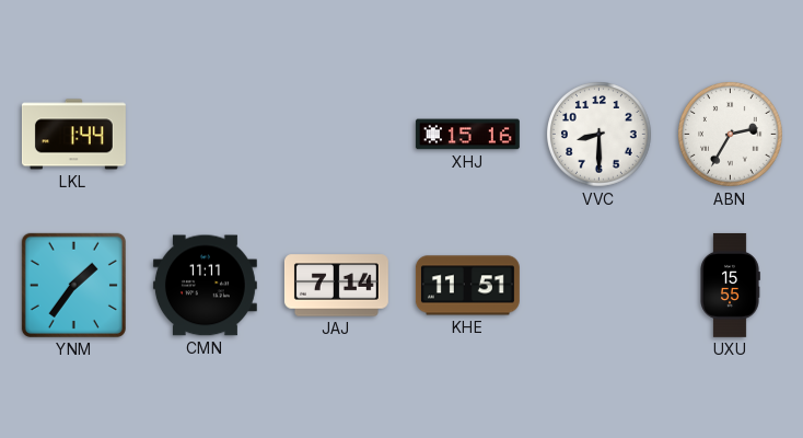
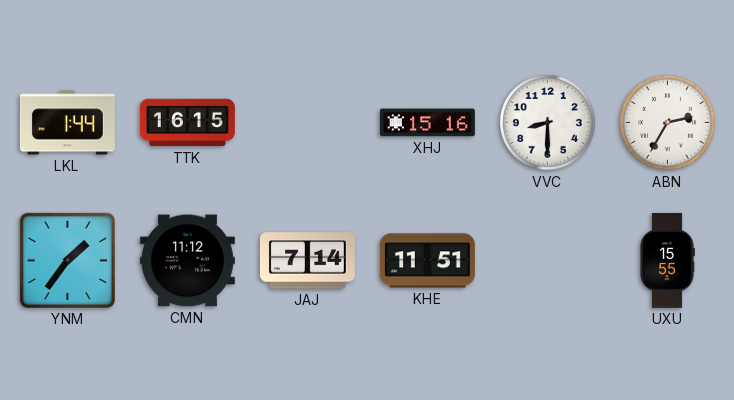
TTK: none -> 16:15 (187, 123)
CMN: 11:11 -> 11:12 (187, 261)
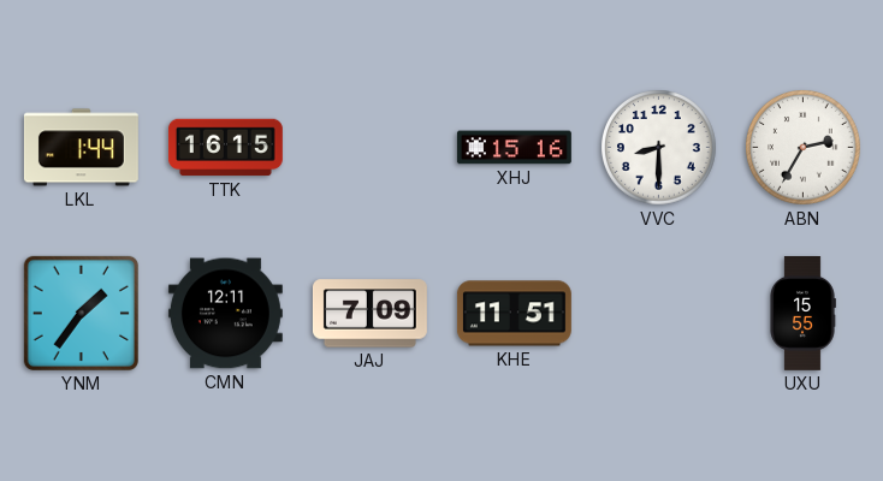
CMN: 11:12 -> 12:11 (225, 314)
JAJ: 7:14 -> 7:09 (369, 314)
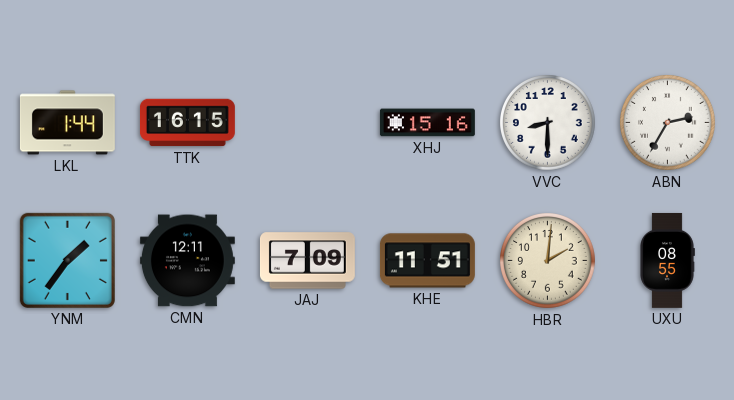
HBR: none -> 2:01 (548, 261)
UXU: 15:55 -> 08:55 (667, 260)
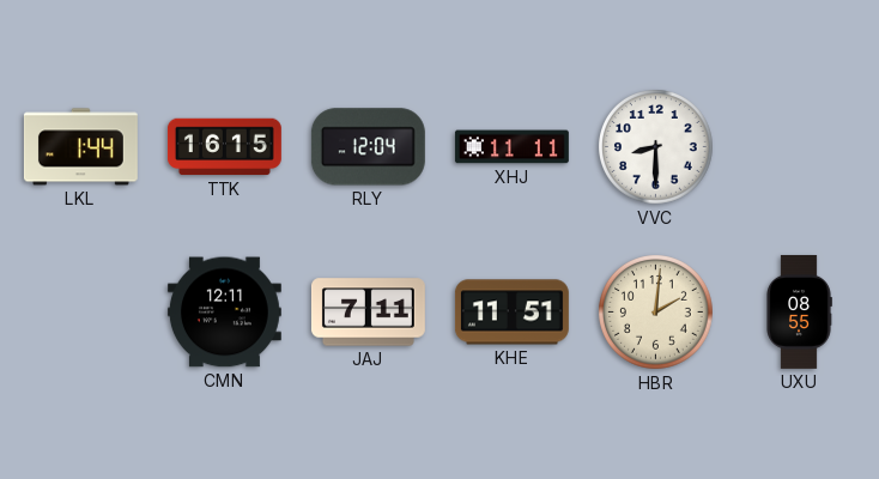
RLY: none -> 12:04 (368, 147)
XHJ: 15:16 -> 11:11 (511, 147)
ABN: 2:35 -> none (668, 123)
YNM: 1:36 -> none (67, 260)
JAJ: 7:09 -> 7:11 (368, 313)
